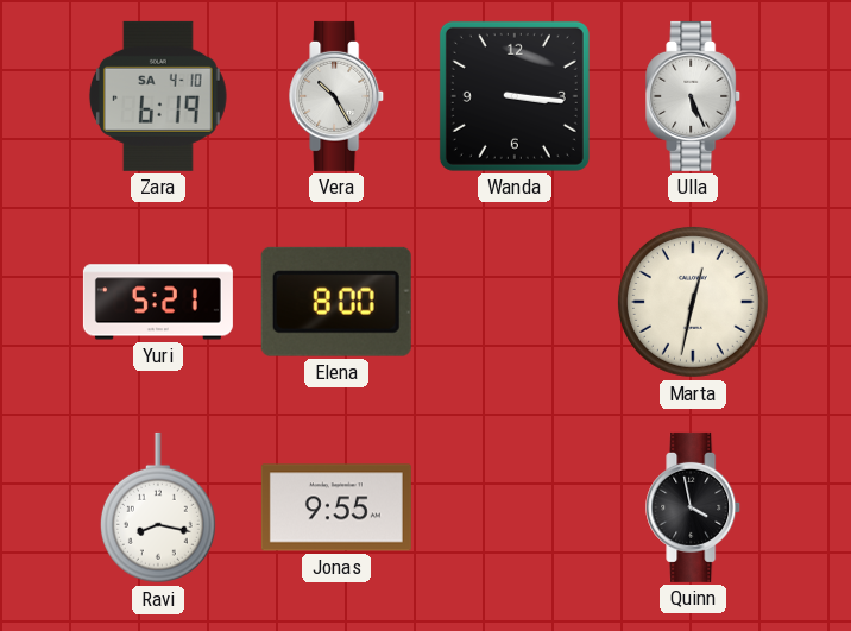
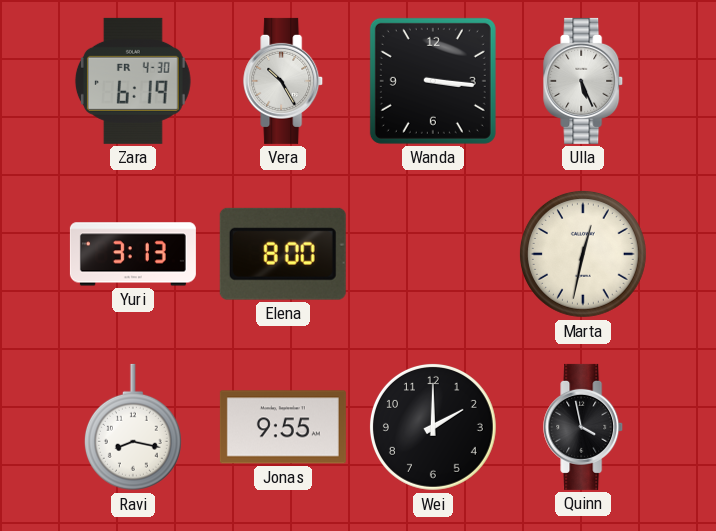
Zara date: SA 4-10 -> FR 4-30 (133, 81)
Yuri: 5:21 -> 3:13 (133, 254)
Wei: none -> 2:00 (433, 427)
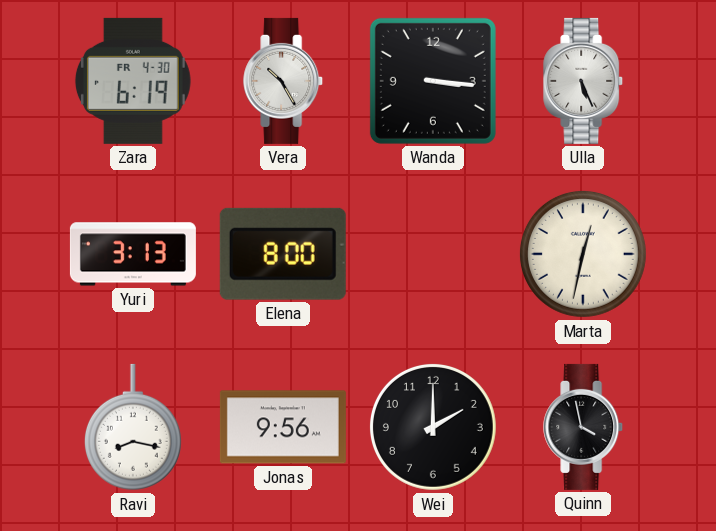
Jonas: 9:55 -> 9:56 (283, 427)
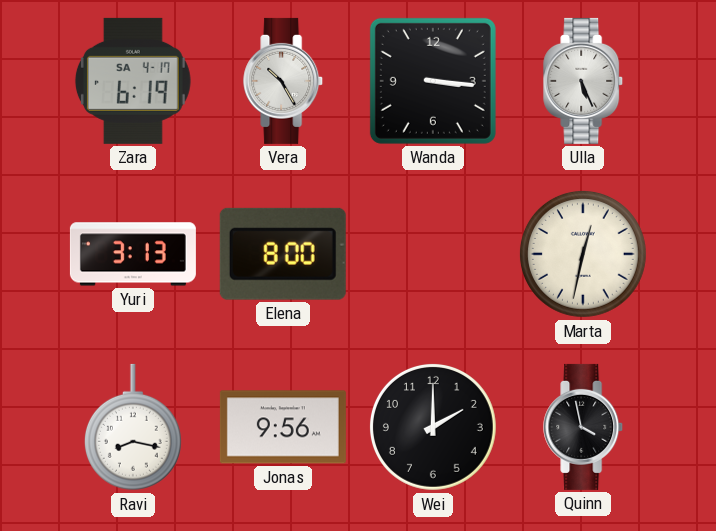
Zara date: FR 4-30 -> SA 4-17 (133, 81)
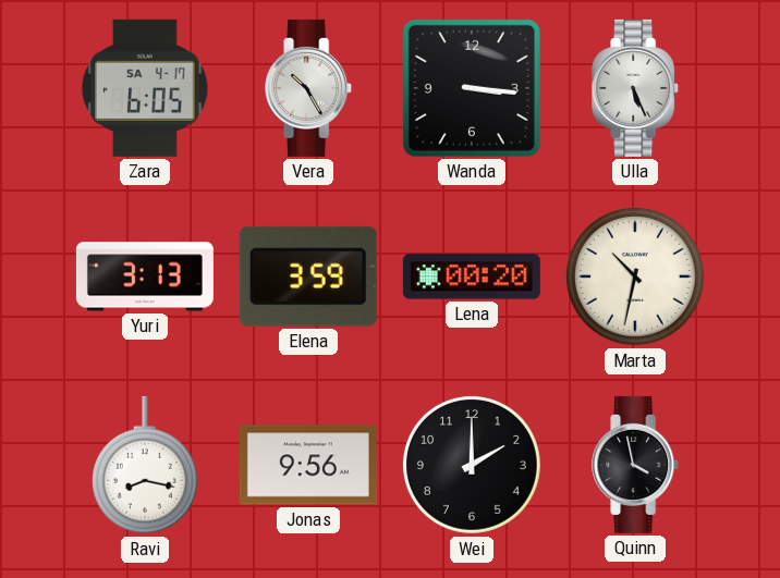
Zara: 6:19 -> 6:05 (145, 88)
Elena: 8:00 -> 3:59 (308, 276)
Lena: none -> 00:20 (472, 276)
Marta: 12:32 -> 10:32 (635, 276)
